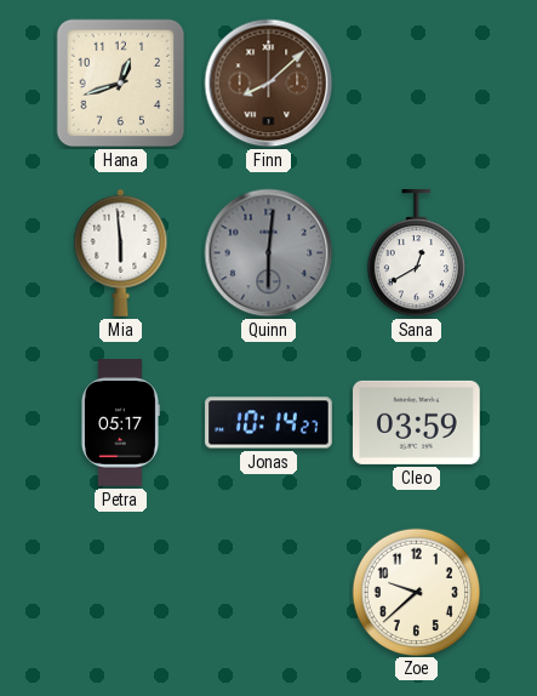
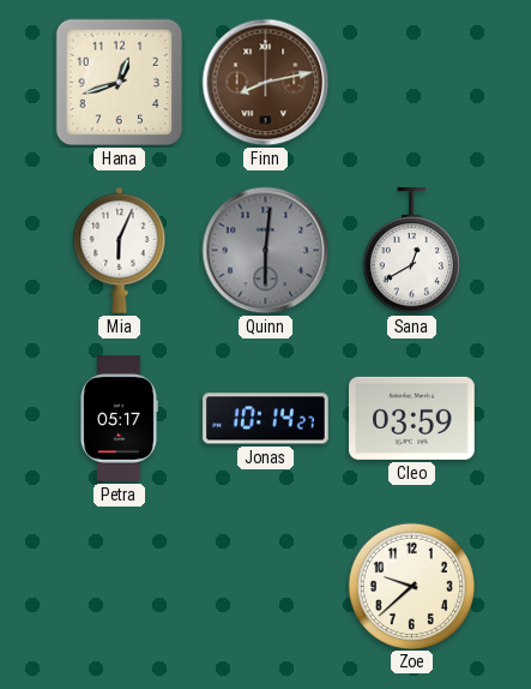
Finn: 8:08 -> 8:13 (266, 83)
Mia: 5:59 -> 6:04 (120, 250)
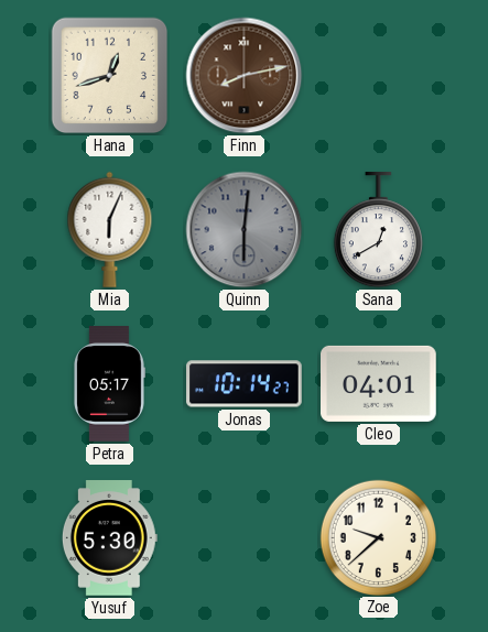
Cleo: 03:59 -> 04:01 (379, 383)
Yusuf: none -> 5:30 (109, 538)
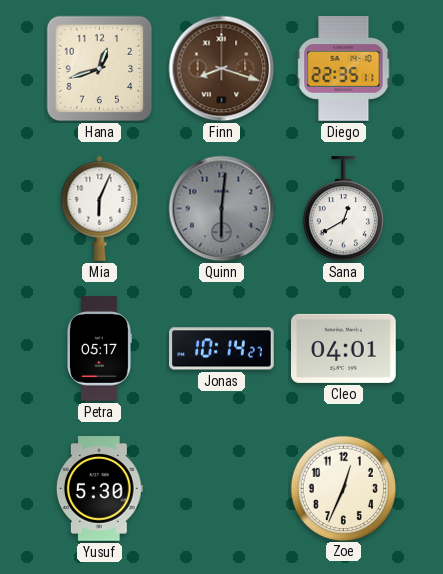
Finn: 8:13 -> 8:18 (222, 69)
Diego: none -> 22:35 (344, 69)
Zoe: 9:38 -> 12:34 (343, 488)
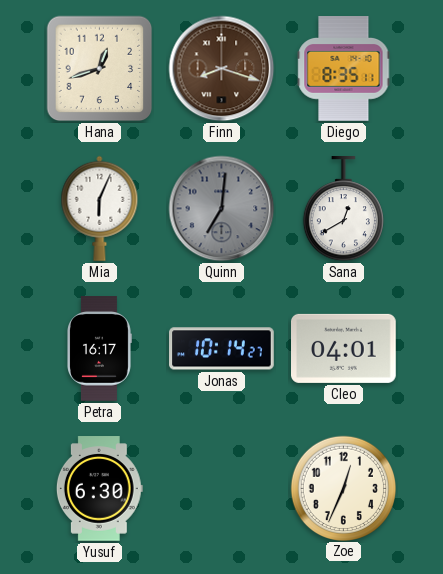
Diego: 22:35 -> 8:35 (344, 69)
Quinn: 6:01 -> 7:01 (222, 209)
Petra: 05:17 -> 16:17 (99, 349)
Yusuf: 5:30 -> 6:30 (99, 489)
